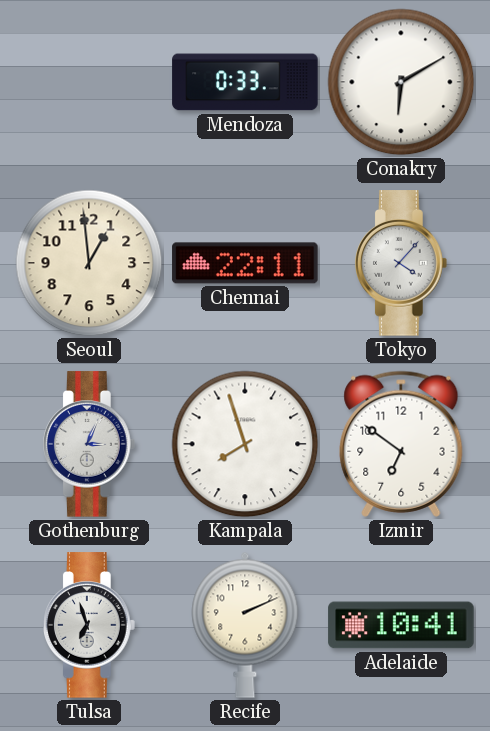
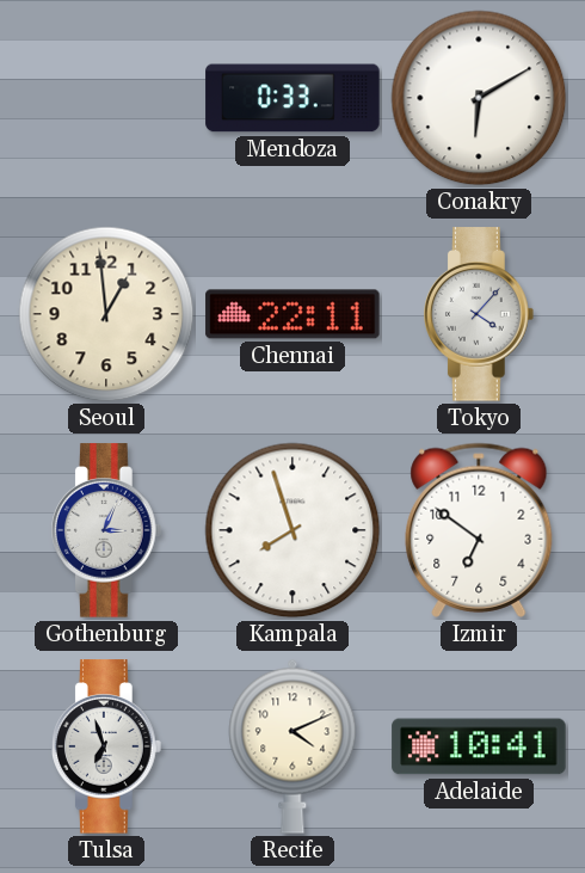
Recife: 2:11 -> 4:11 (292, 746)
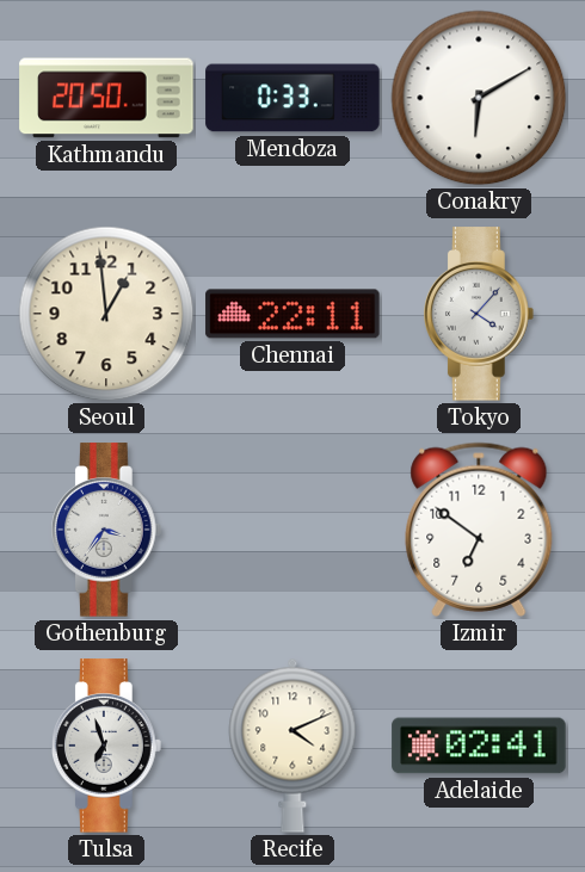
Kathmandu: none -> 20:50 (106, 98)
Gothenburg: 3:04 -> 3:36 (107, 530)
Kampala: 7:57 -> none (292, 530)
Adelaide: 10:41 -> 02:41 (479, 746)
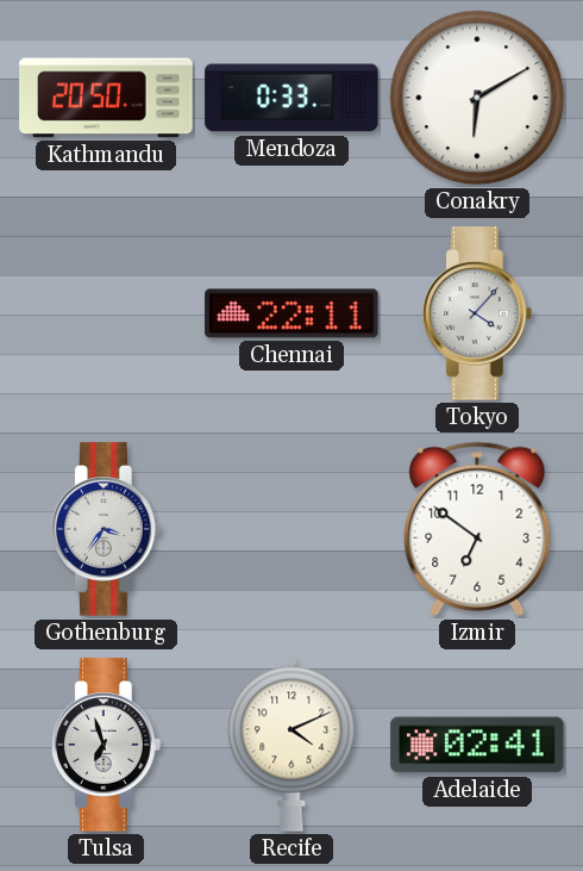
Seoul: 12:59 -> none (106, 314)
